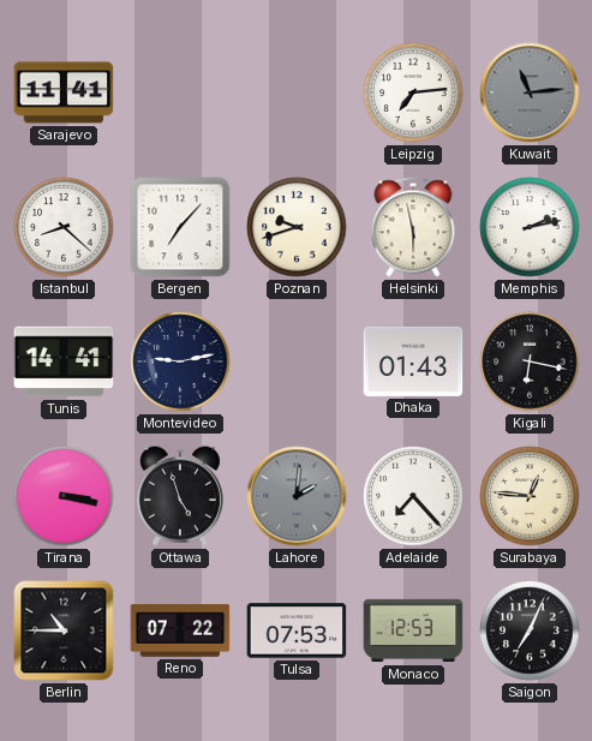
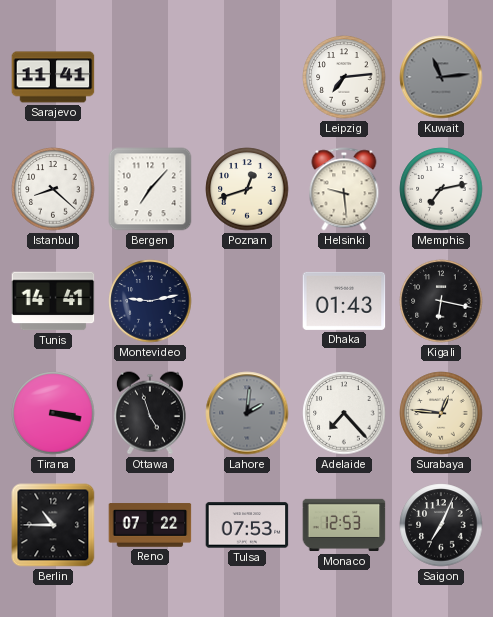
Poznan: 9:42 -> 12:42 (247, 189)
Helsinki: 5:58 -> 9:29 (344, 189)
Memphis: 2:13 -> 7:13 (441, 189)
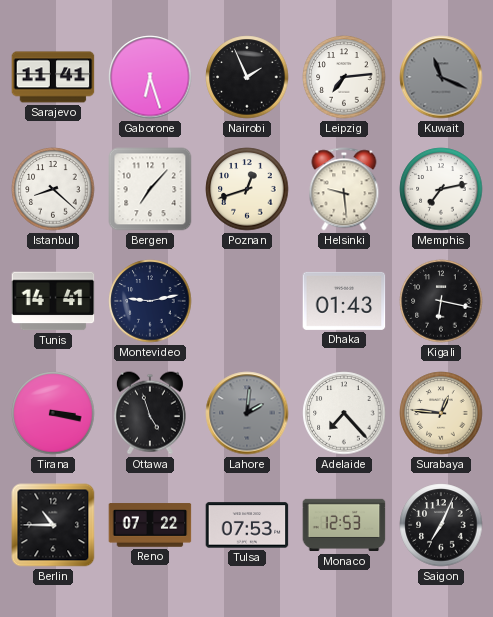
Gaborone: none -> 6:27 (150, 77)
Nairobi: none -> 1:56 (247, 77)
Kuwait: 11:14 -> 11:19 (441, 77)
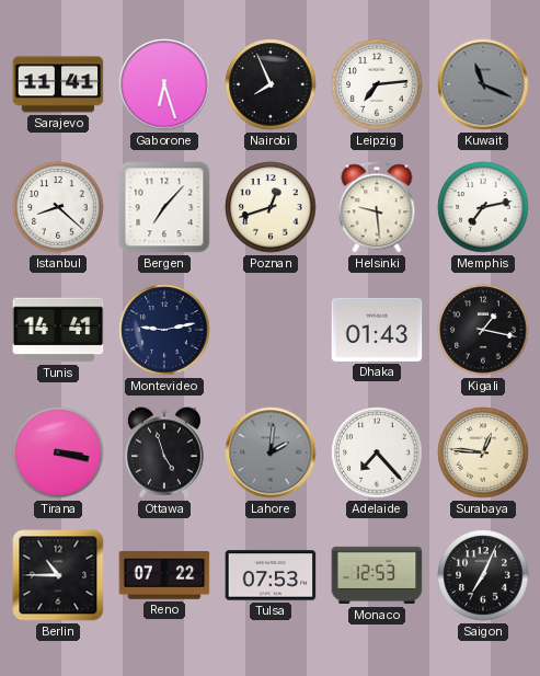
Nairobi: 1:56 -> 7:56 (271, 84)
Kigali: 6:17 -> 1:17 (483, 330)
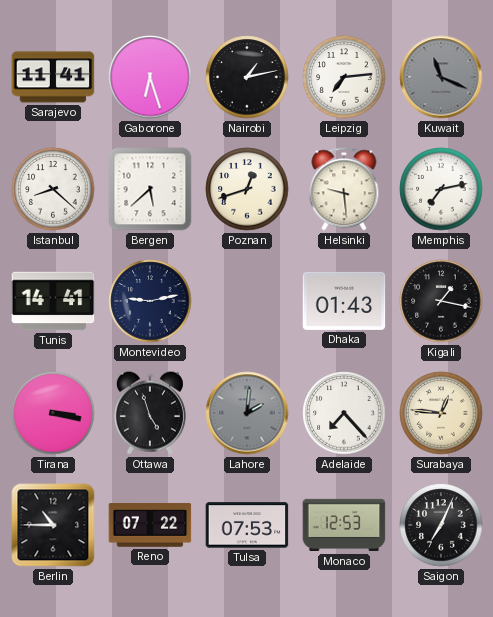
Nairobi: 7:56 -> 1:13 (247, 77)
Bergen: 7:07 -> 5:38 (150, 189)
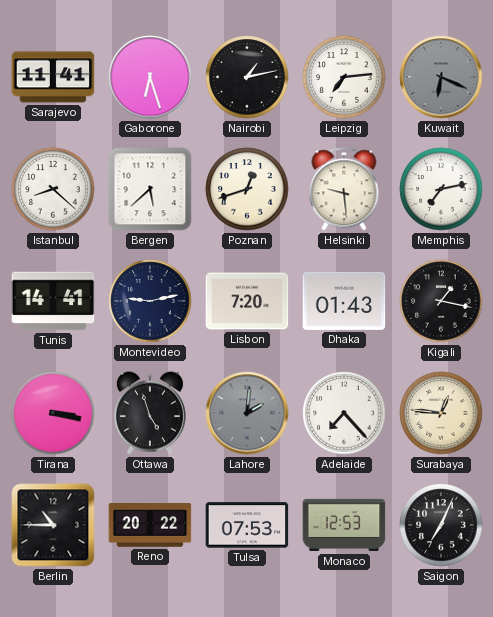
Kuwait: 11:19 -> 6:19 (441, 77)
Lisbon: none -> 7:20 (247, 301)
Reno: 07:22 -> 20:22 (150, 525)
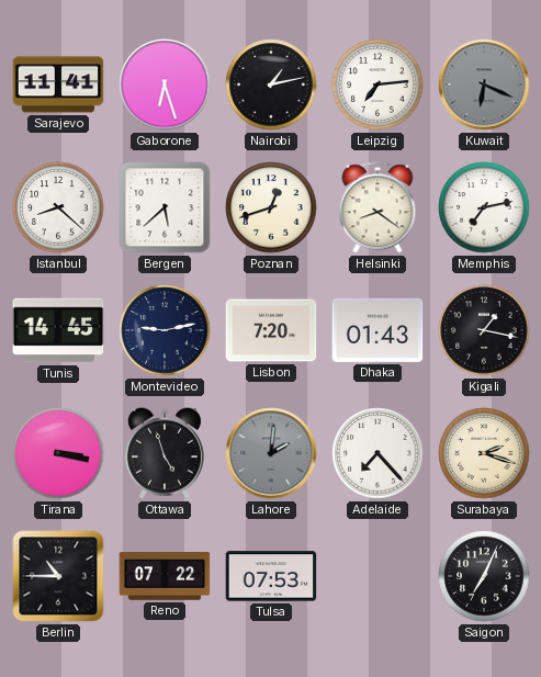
Helsinki: 9:29 -> 8:21 (377, 207)
Tunis: 14:41 -> 14:45 (58, 330)
Surabaya: 12:46 -> 2:18 (484, 453)
Reno: 20:22 -> 07:22 (165, 576)
Monaco: 12:53 -> none (344, 525)
